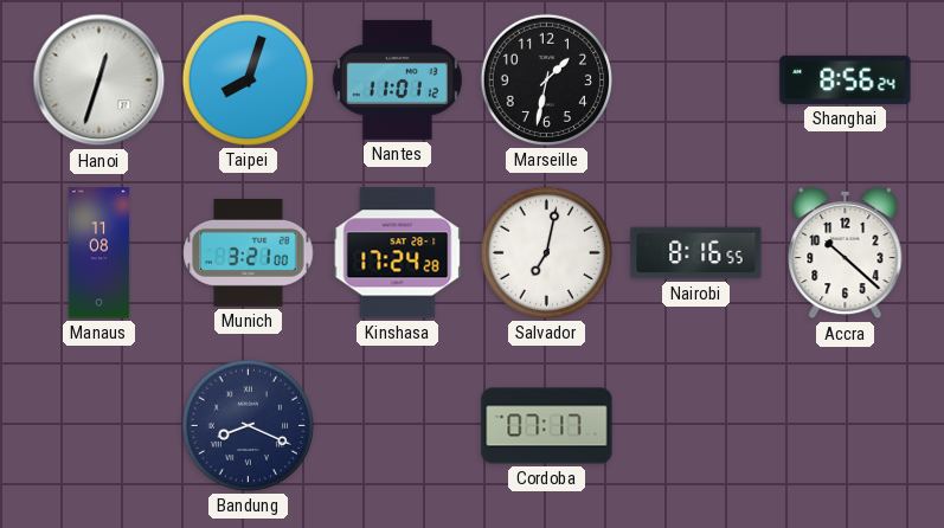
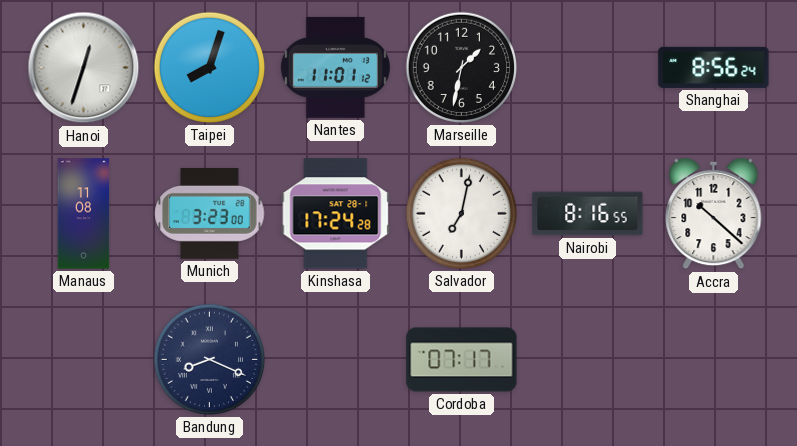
Munich: 3:21 -> 3:23 (210, 213)
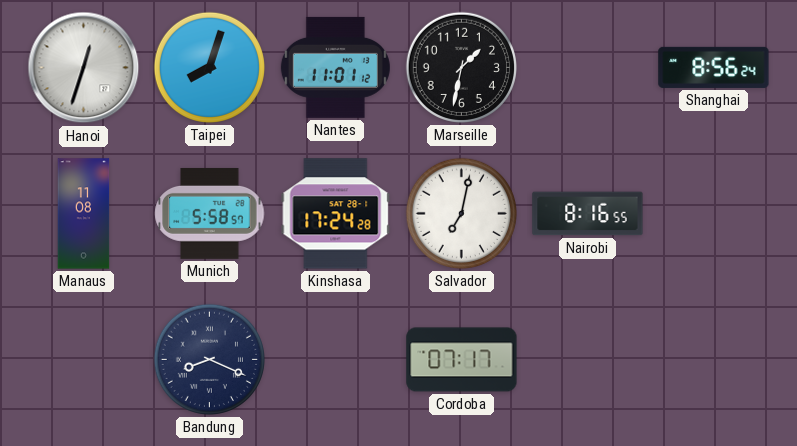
Munich: 3:23 -> 5:58 (210, 213)
Accra: 10:22 -> none (714, 214)
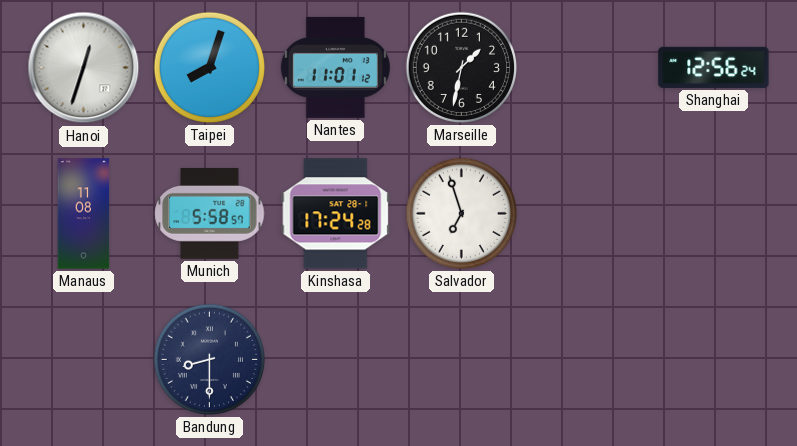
Shanghai: 8:56 -> 12:56 (714, 67)
Salvador: 7:02 -> 6:57 (461, 213)
Nairobi: 8:16 -> none (588, 214)
Bandung: 8:19 -> 8:30 (209, 359)
Cordoba: 07:17 -> none (462, 360)
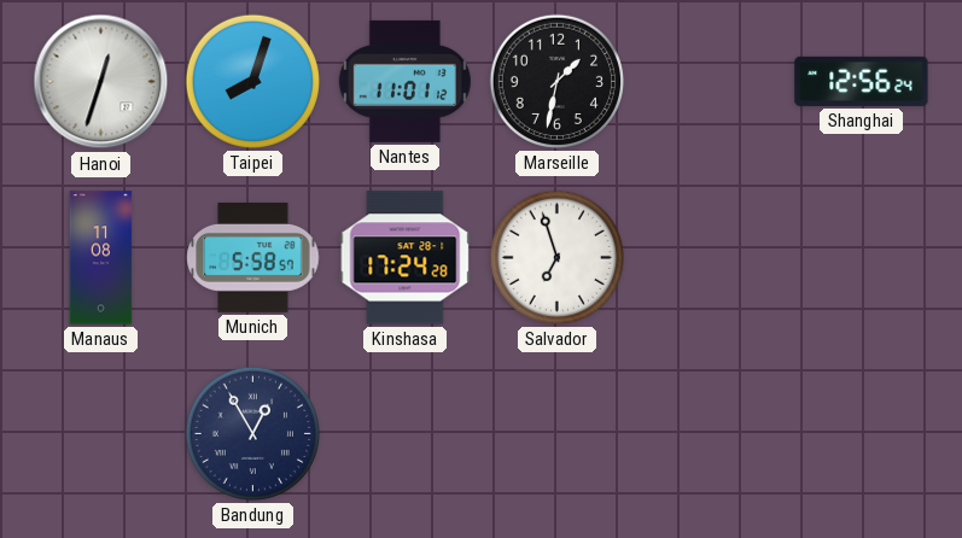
Bandung: 8:30 -> 12:55 (252, 433)
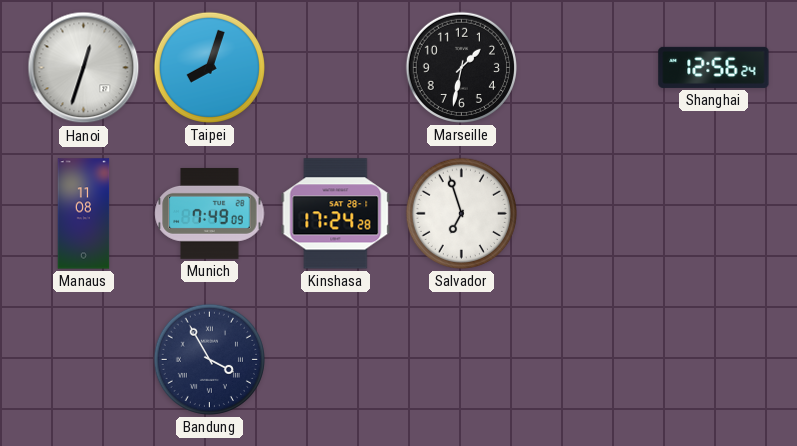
Nantes: 11:01 -> none (404, 81)
Munich: 5:58 -> 7:49 (210, 213)
Bandung: 12:55 -> 3:55 (209, 359)
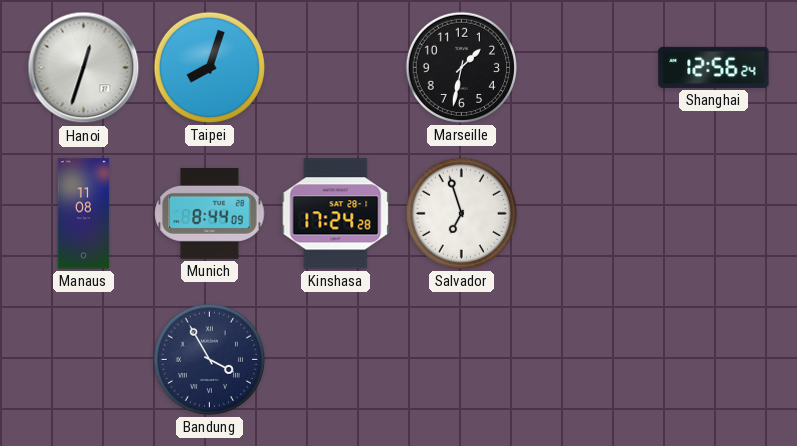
Munich: 7:49 -> 8:44 (210, 213)
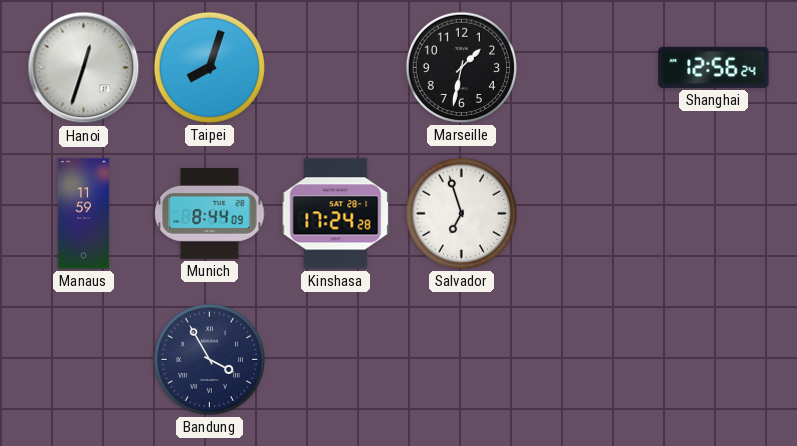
Manaus: 11:08 -> 11:59 (84, 214)
